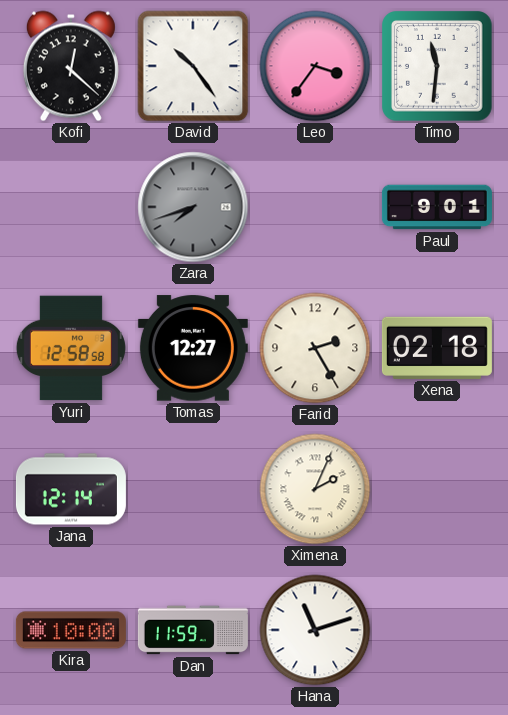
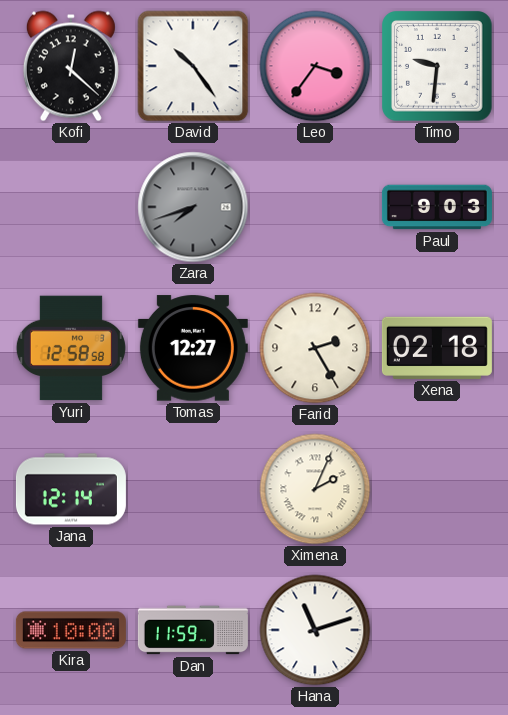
Timo: 11:31 -> 9:31 (438, 67)
Paul: 9:01 -> 9:03 (437, 207)
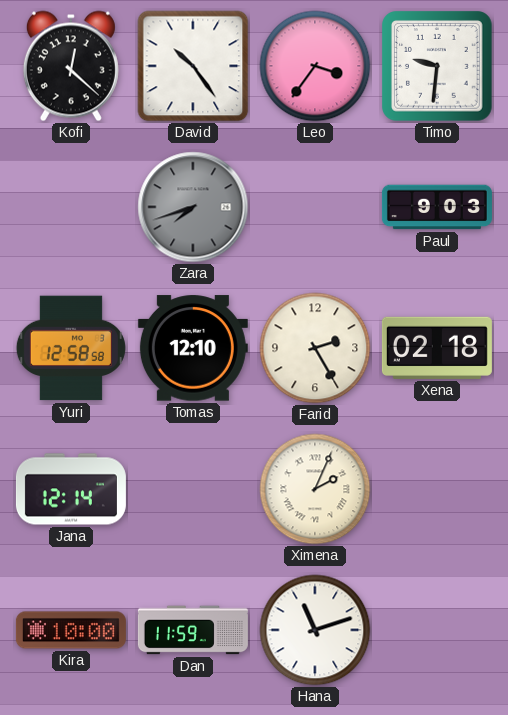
Tomas: 12:27 -> 12:10 (193, 348)
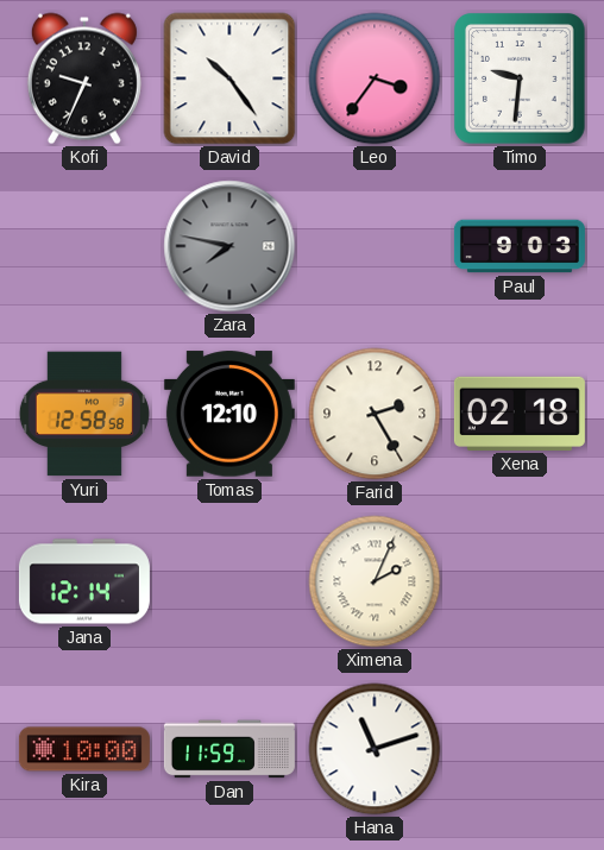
Kofi: 12:22 -> 9:34 (84, 78)
Zara: 7:42 -> 7:47 (229, 246)
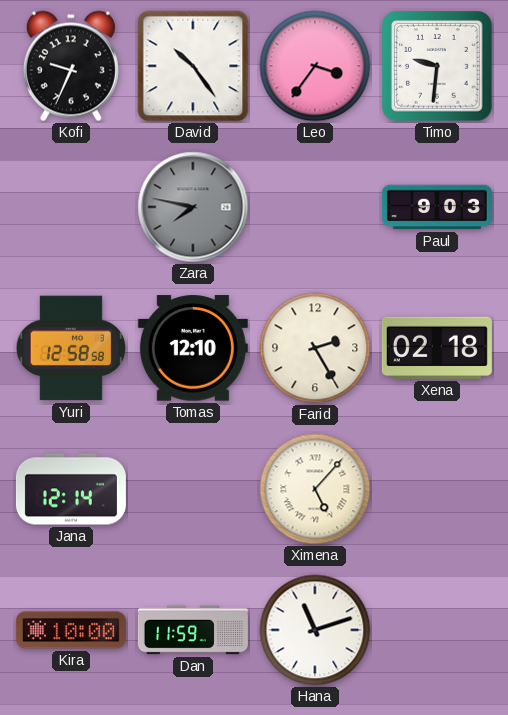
Ximena: 2:04 -> 5:07 (315, 489)
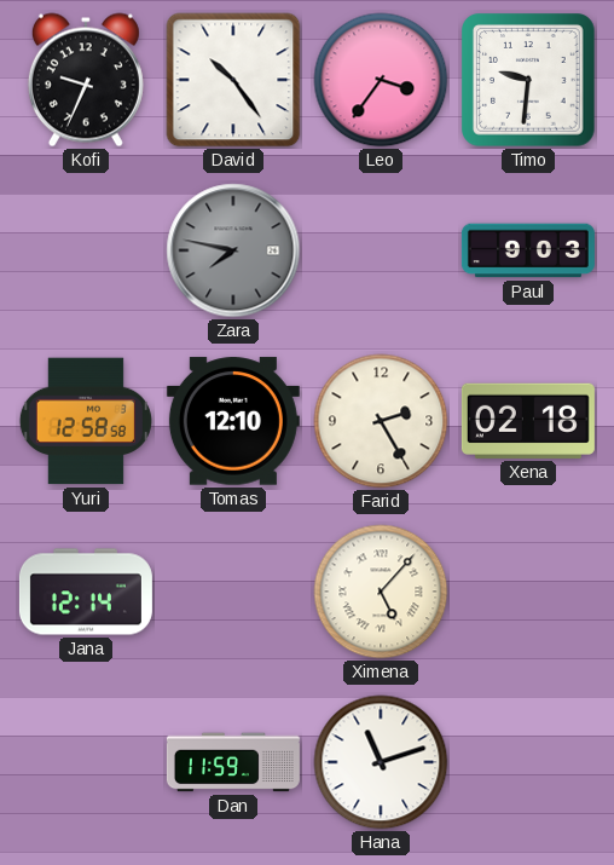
Kira: 10:00 -> none (71, 630)
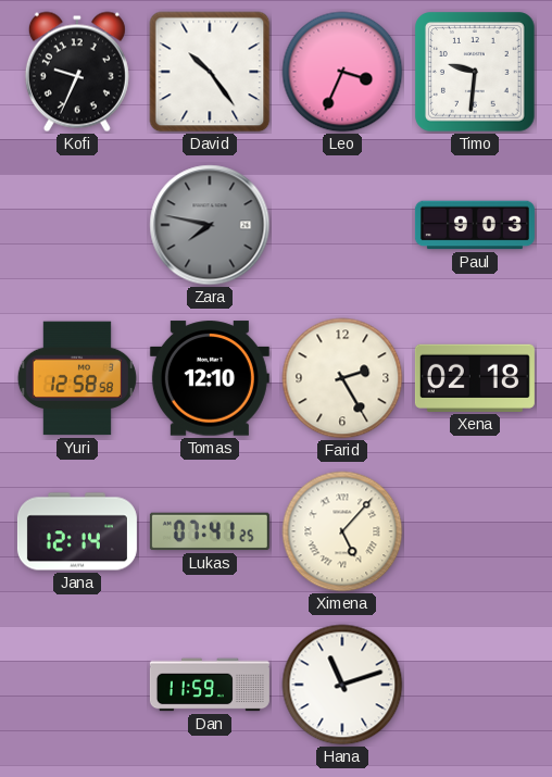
Leo: 3:36 -> 3:34 (342, 72)
Lukas: none -> 07:41 (210, 531)
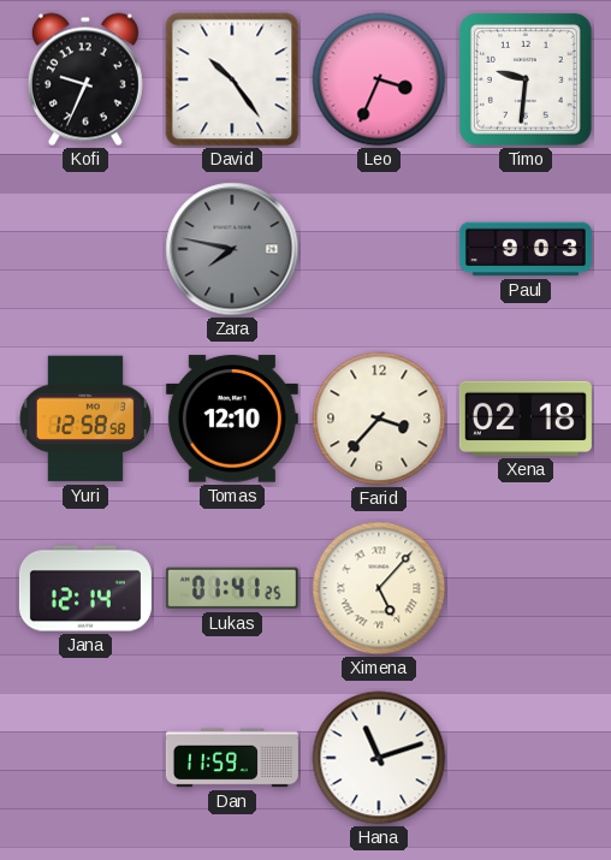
Farid: 2:25 -> 3:37 (379, 419)
Lukas: 07:41 -> 01:41 (232, 588)
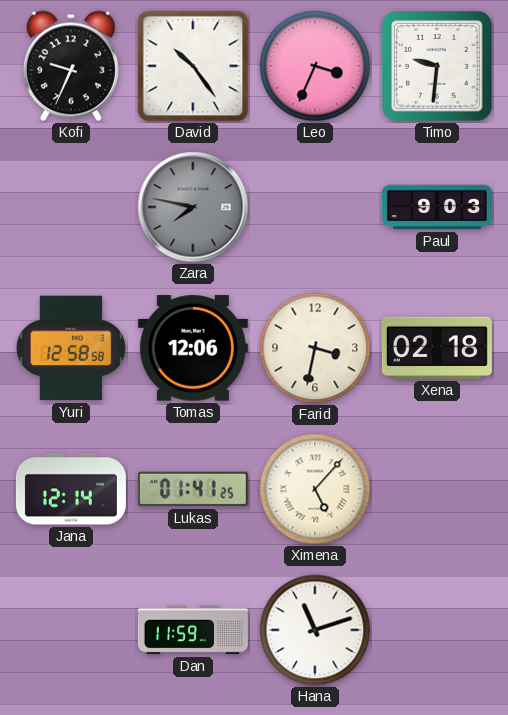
Tomas: 12:10 -> 12:06 (193, 348)
Farid: 3:37 -> 3:32 (315, 348)
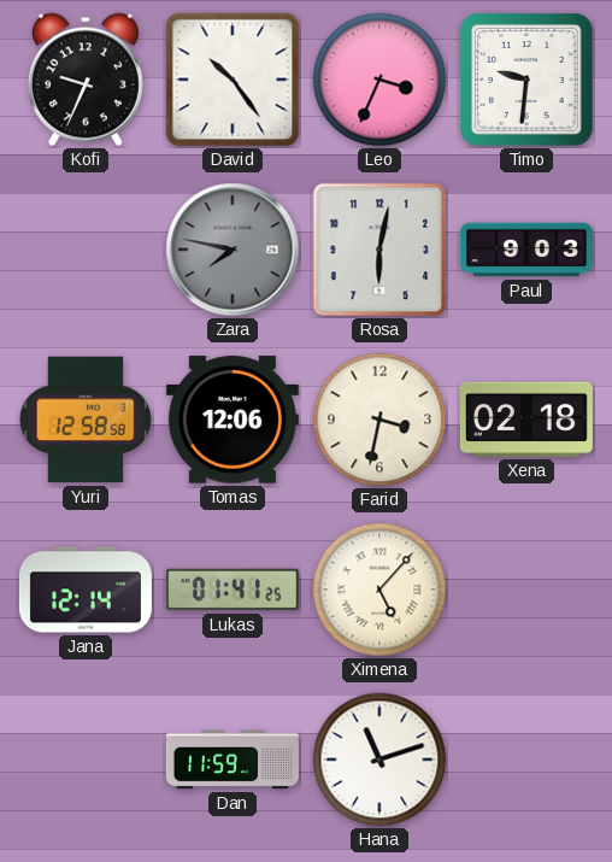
Rosa: none -> 6:02 (379, 250)
